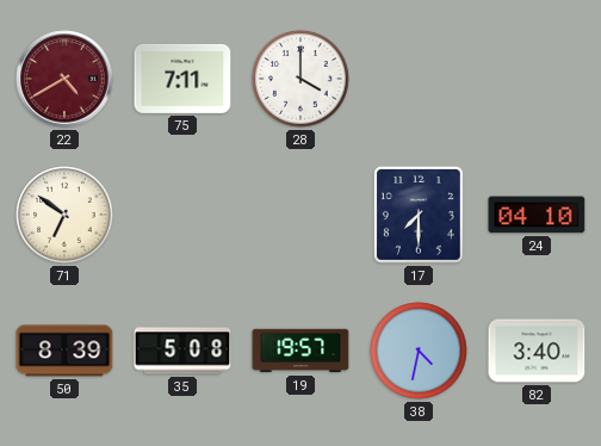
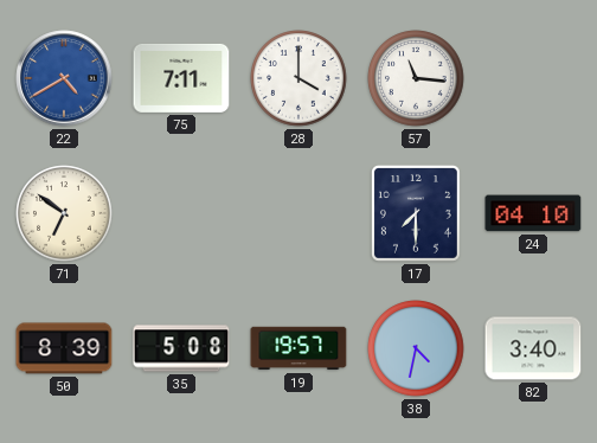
22 dial: burgundy -> blue (64, 78)
57: none -> 11:16 (416, 78)
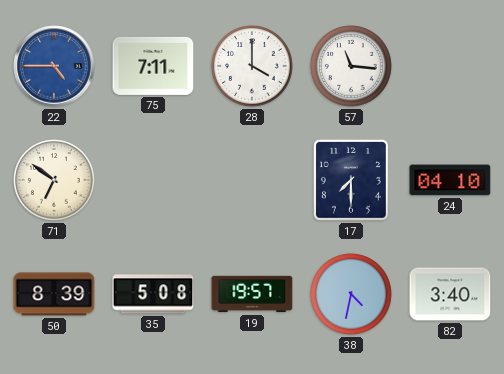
22: 4:40 -> 4:45 (54, 66)
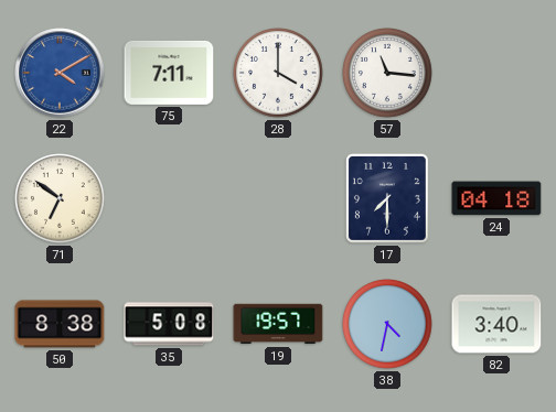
22: 4:45 -> 4:10 (60, 73)
24: 04:10 -> 04:18 (496, 198)
50: 8:39 -> 8:38 (60, 324)
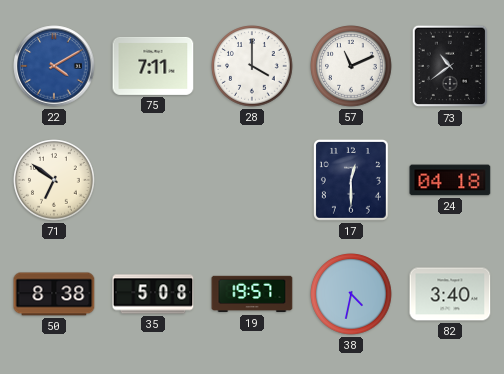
57: 11:16 -> 11:11 (351, 66)
73: none -> 10:39 (450, 66)
17: 7:30 -> 12:30 (351, 180)
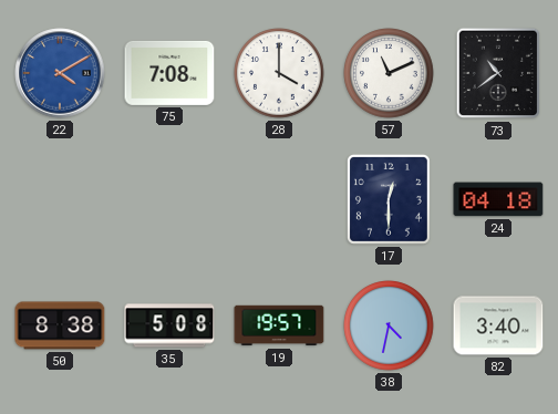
75: 7:11 -> 7:08 (169, 73)
71: 6:51 -> none (54, 180)
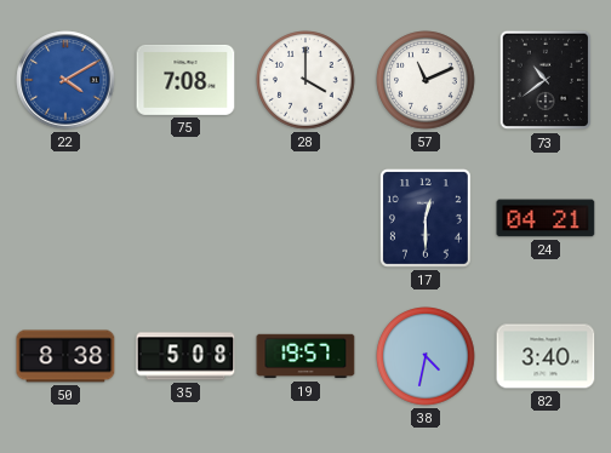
24: 04:18 -> 04:21 (546, 218)
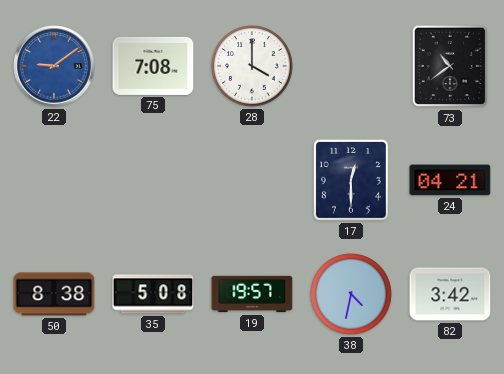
22: 4:10 -> 9:09 (54, 66)
57: 11:11 -> none (426, 80)
82: 3:40 -> 3:42 (450, 294)
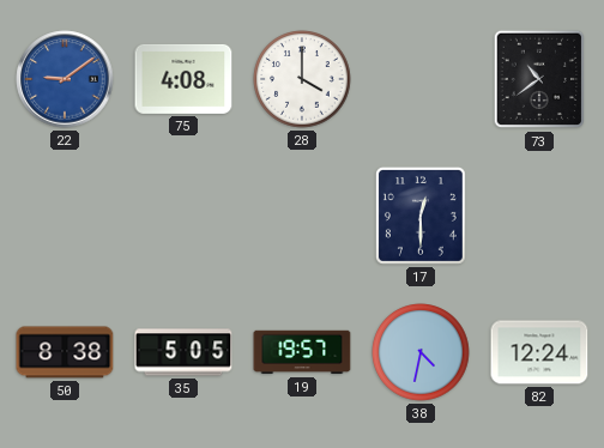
75: 7:08 -> 4:08 (183, 79)
24: 04:21 -> none (450, 180)
35: 5:08 -> 5:05 (183, 352)
82: 3:42 -> 12:24 (539, 352)
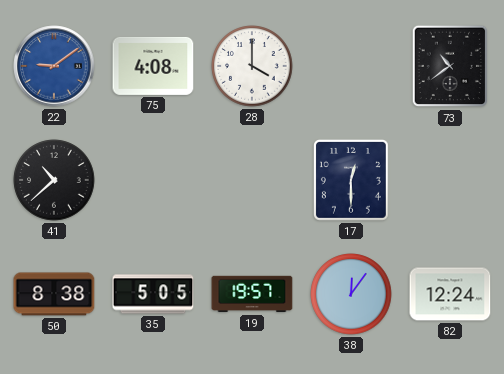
41: none -> 10:38 (54, 180)
38: 4:32 -> 12:06 (351, 294)
